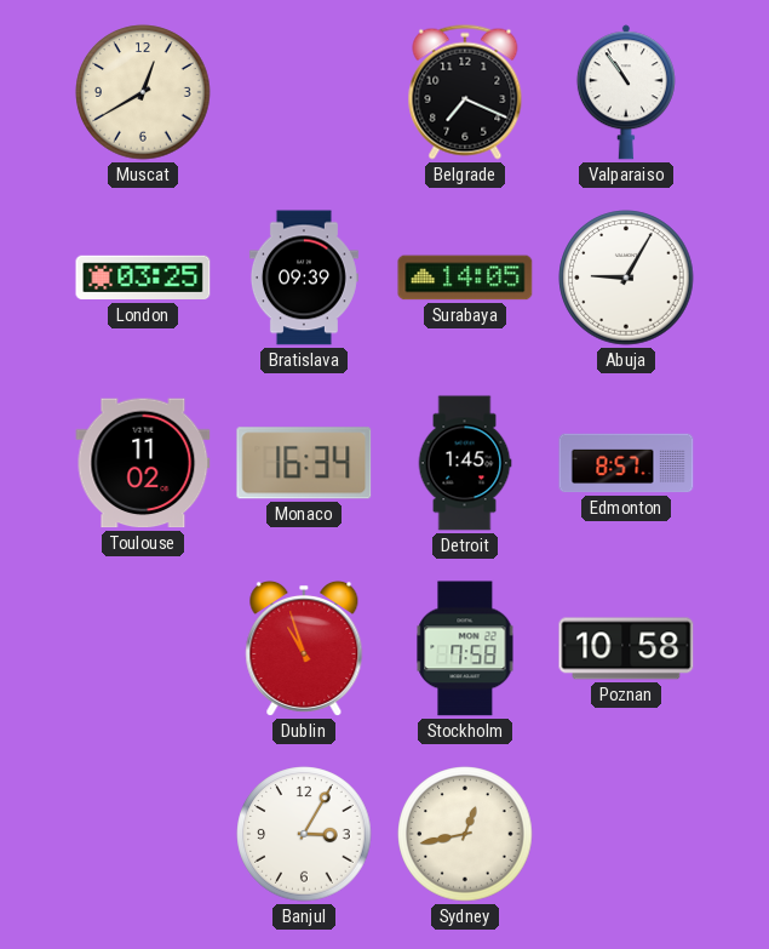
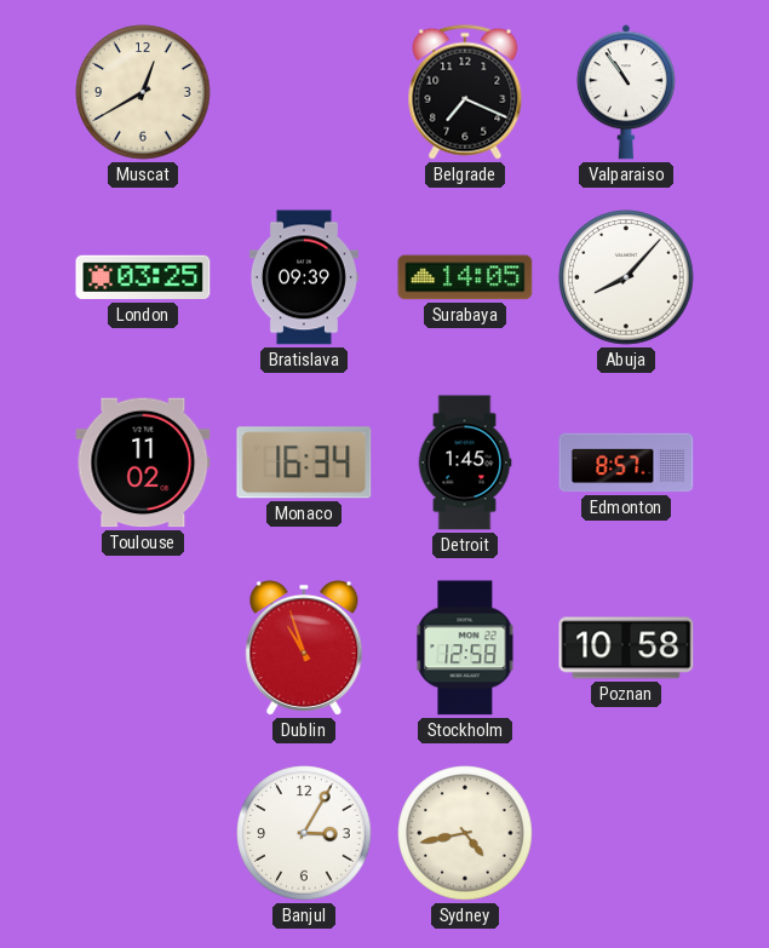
Abuja: 9:05 -> 8:07 (626, 277)
Stockholm: 7:58 -> 12:58 (465, 648)
Sydney: 12:43 -> 4:43 (465, 833)
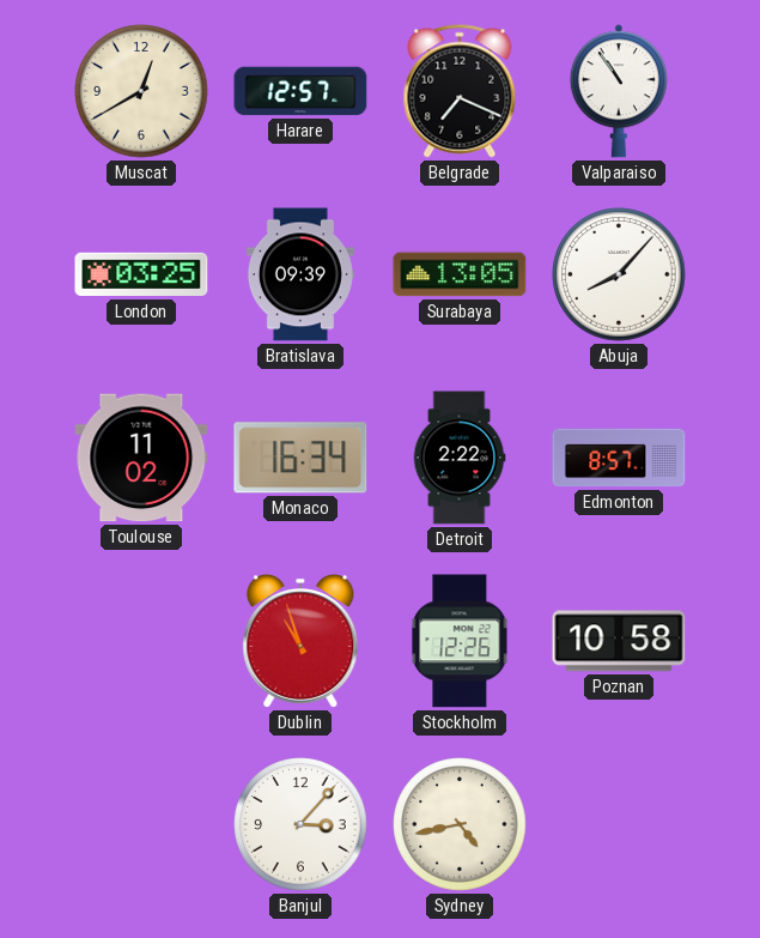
Harare: none -> 12:57 (300, 91)
Surabaya: 14:05 -> 13:05 (460, 274)
Detroit: 1:45 -> 2:22 (460, 458)
Stockholm: 12:58 -> 12:26 (460, 641)
Banjul: 3:05 -> 3:07 (300, 824)
